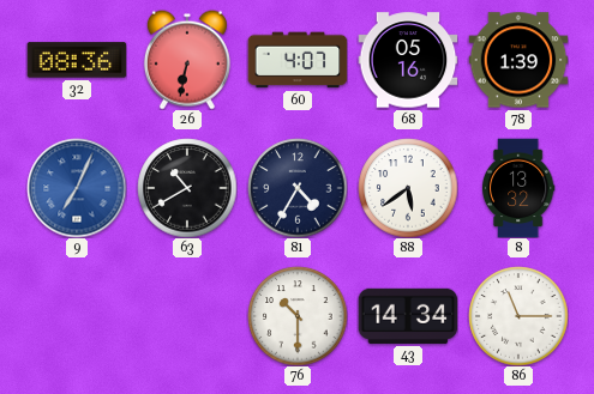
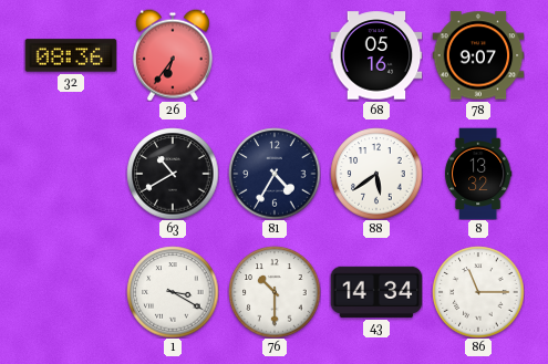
26: 6:32 -> 6:36 (173, 55)
60: 4:07 -> none (298, 60)
78: 1:39 -> 9:07 (478, 55)
9: 7:04 -> none (77, 188)
1: none -> 3:20 (173, 292)
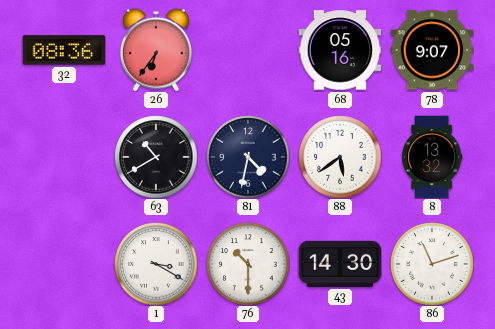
81: 4:35 -> 4:32 (248, 157)
43: 14:34 -> 14:30 (340, 264)
86: 11:15 -> 11:12 (432, 264)
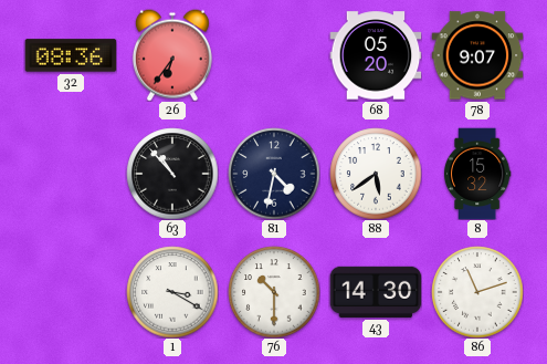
68: 05:16 -> 05:20 (376, 55)
63: 10:40 -> 10:53 (172, 174)
8: 13:32 -> 15:32 (477, 174)
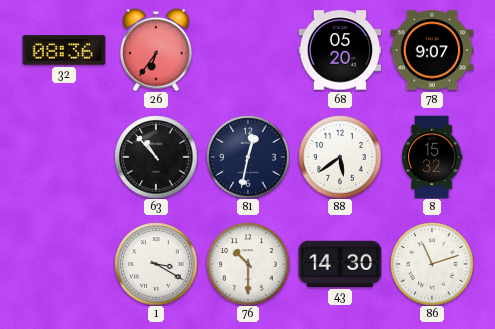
81: 4:32 -> 12:32 (248, 157)
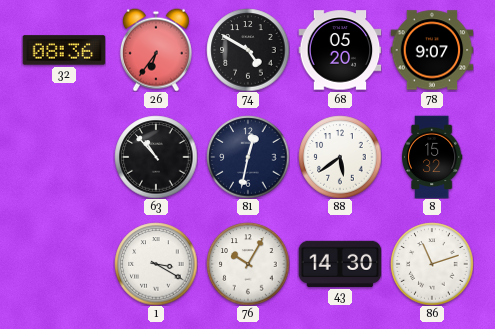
74: none -> 4:50 (248, 50)
76: 10:30 -> 10:05 (248, 264)
